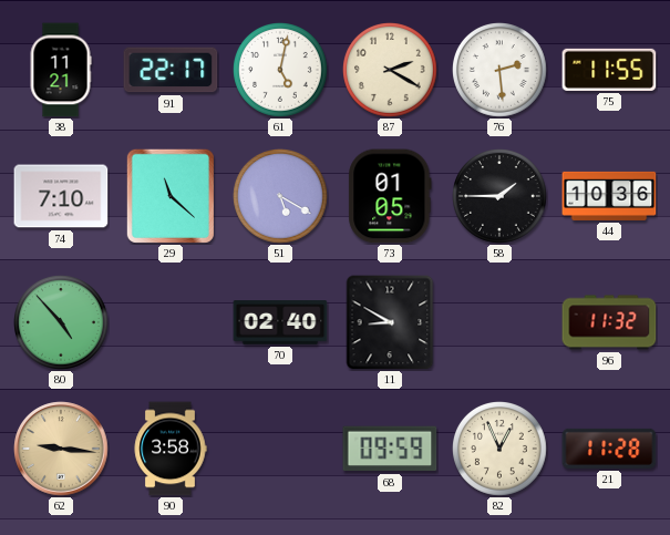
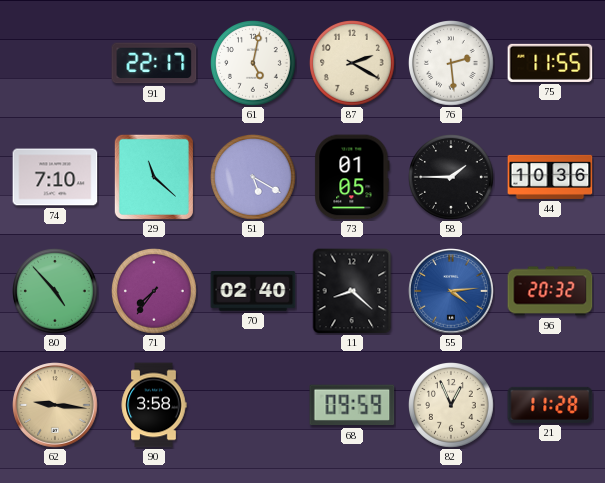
38: 11:21 -> none (61, 70)
71: none -> 7:36 (155, 292)
11: 8:50 -> 8:22 (352, 291)
55: none -> 4:14 (451, 291)
96: 11:32 -> 20:32 (550, 291)
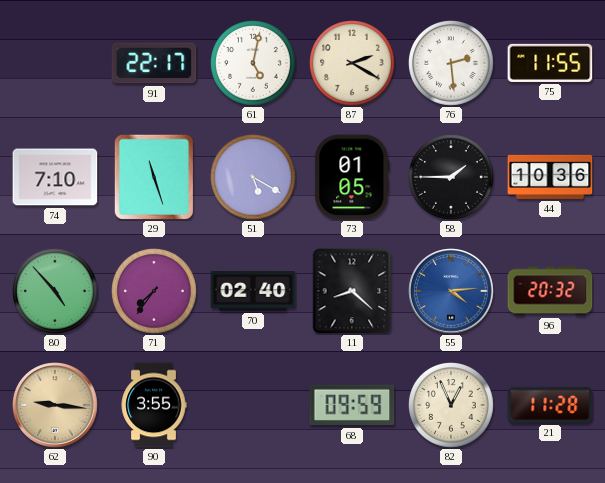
29: 11:22 -> 11:27 (154, 177)
90: 3:58 -> 3:55 (154, 405)
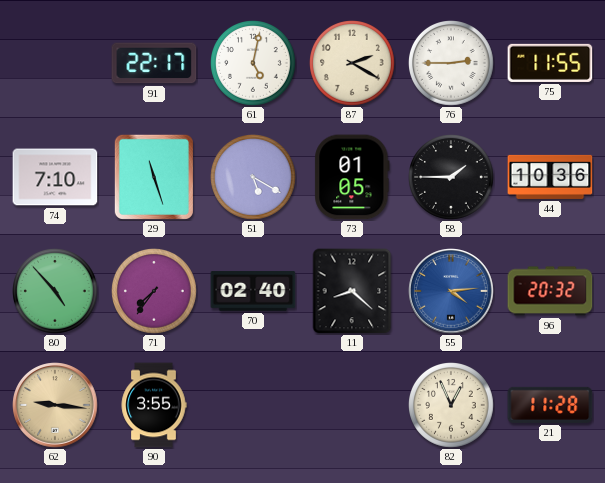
76: 2:29 -> 2:45 (452, 64)
68: 09:59 -> none (352, 405)
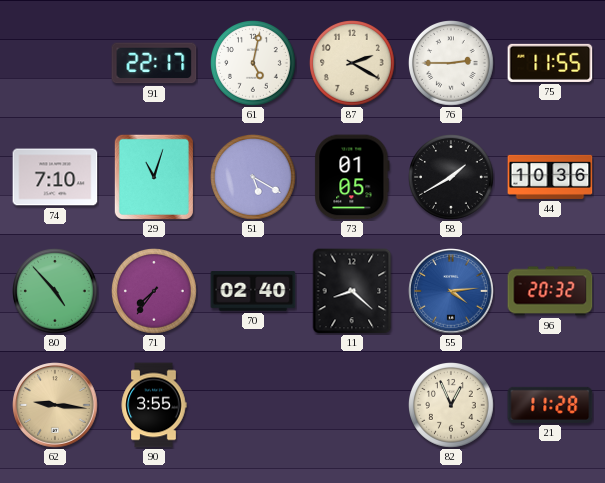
29: 11:27 -> 11:03 (154, 177)
58: 1:45 -> 1:40 (452, 178)
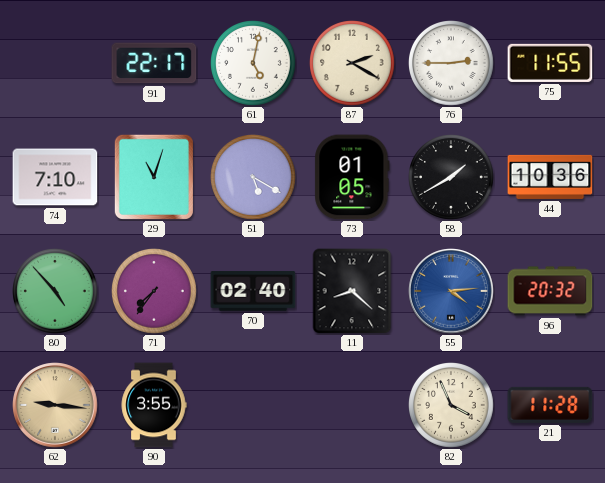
82: 12:56 -> 3:56 (452, 406)
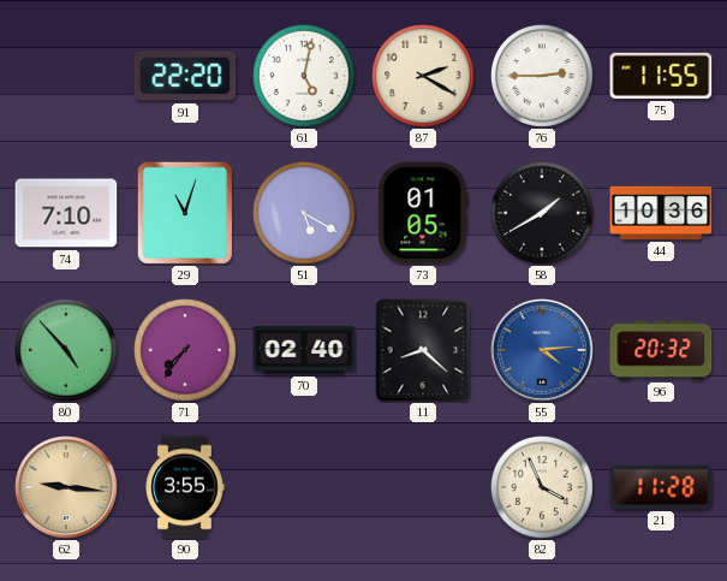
91: 22:17 -> 22:20 (185, 76)
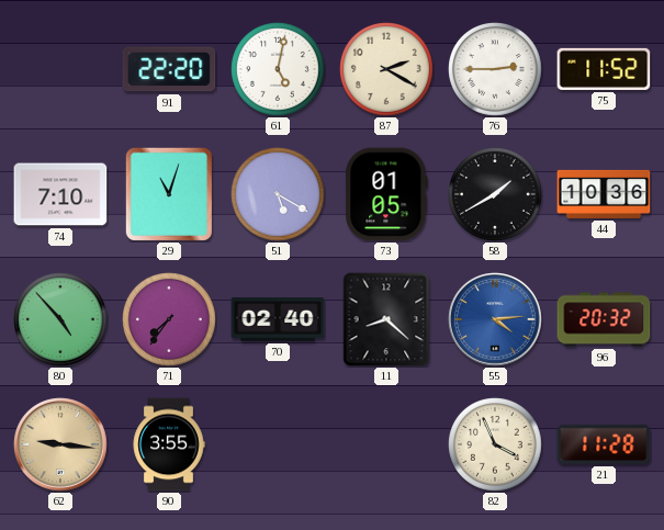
75: 11:55 -> 11:52 (604, 69)
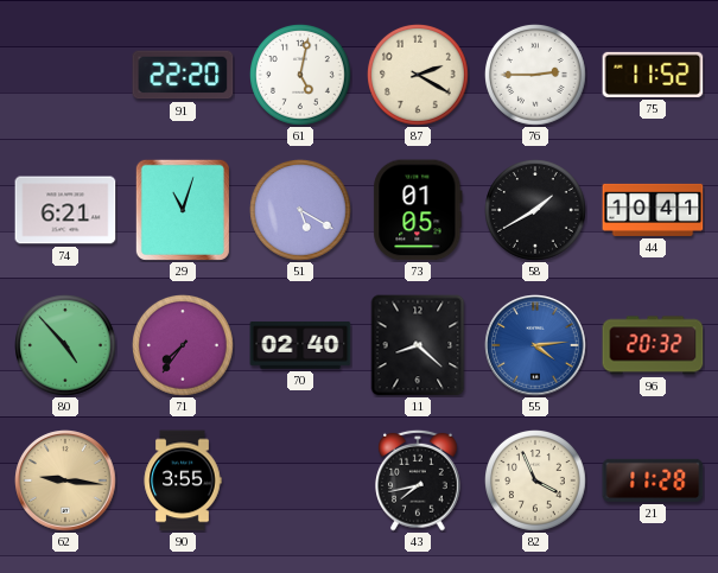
74: 7:10 -> 6:21 (65, 210)
44: 10:36 -> 10:41 (653, 210)
43: none -> 7:43 (419, 480)
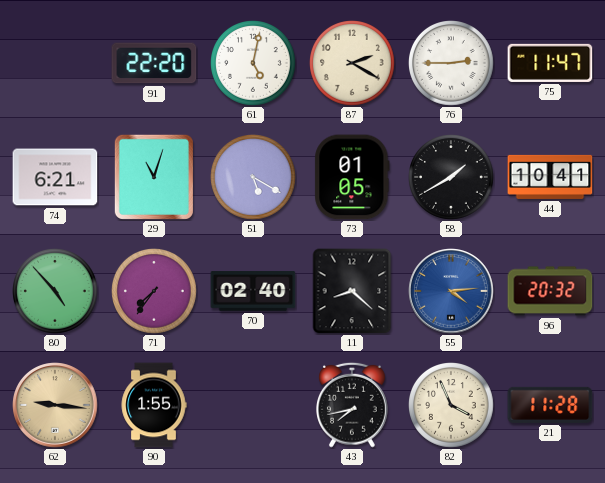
75: 11:52 -> 11:47 (550, 63)
90: 3:55 -> 1:55 (154, 405)
